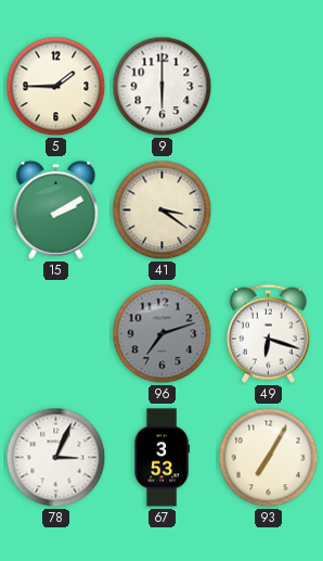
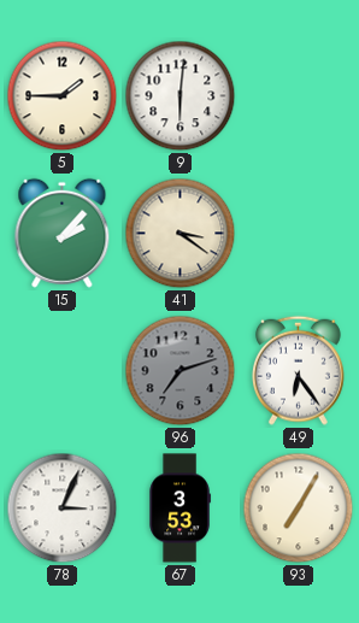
9: 6:00 -> 6:01 (181, 96)
15: 2:10 -> 2:07 (63, 233)
49: 6:18 -> 6:24 (298, 370)
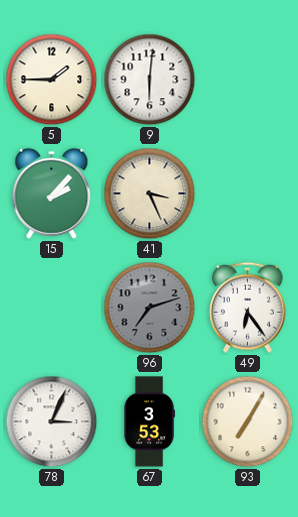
41: 3:21 -> 3:26 (150, 194)
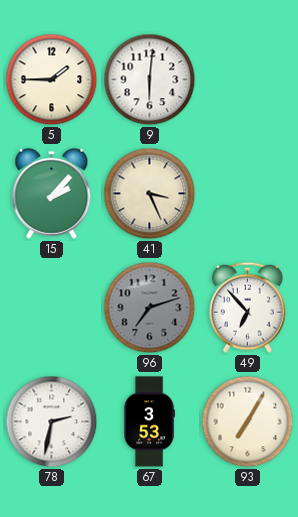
49: 6:24 -> 6:53 (247, 307)
78: 3:04 -> 2:32 (52, 422)
